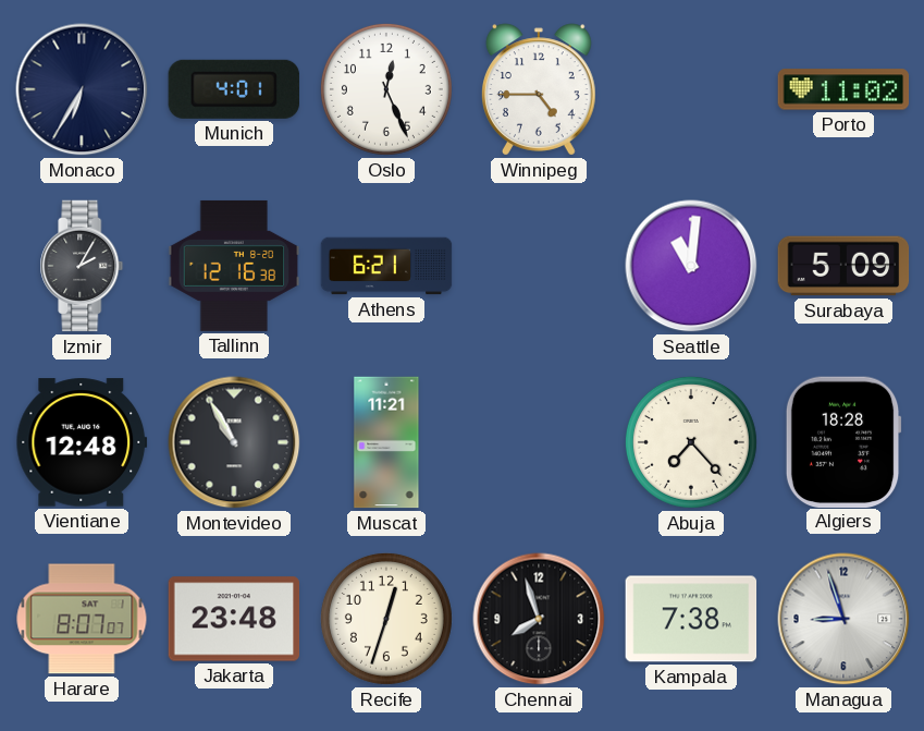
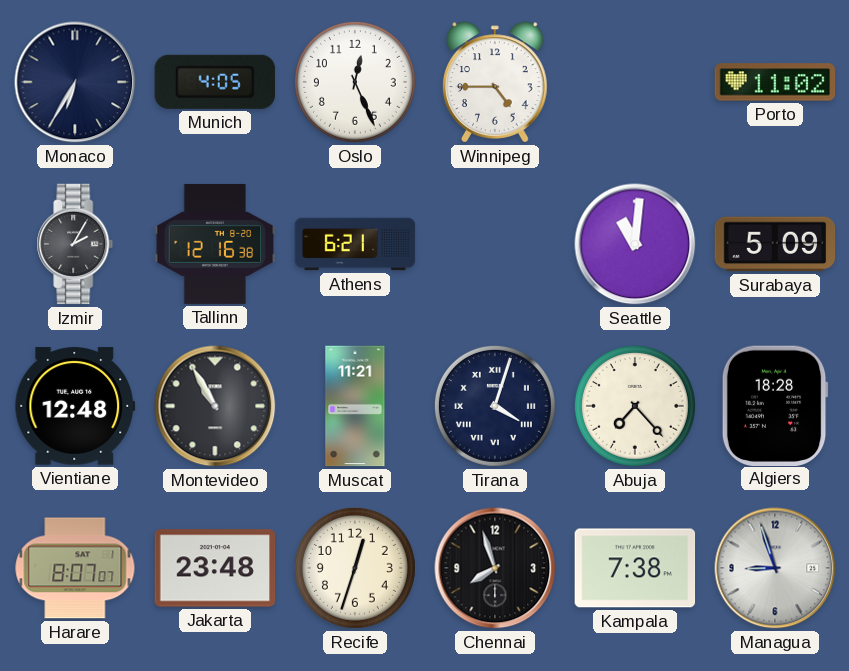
Munich: 4:01 -> 4:05 (215, 82)
Tirana: none -> 4:03 (495, 406)
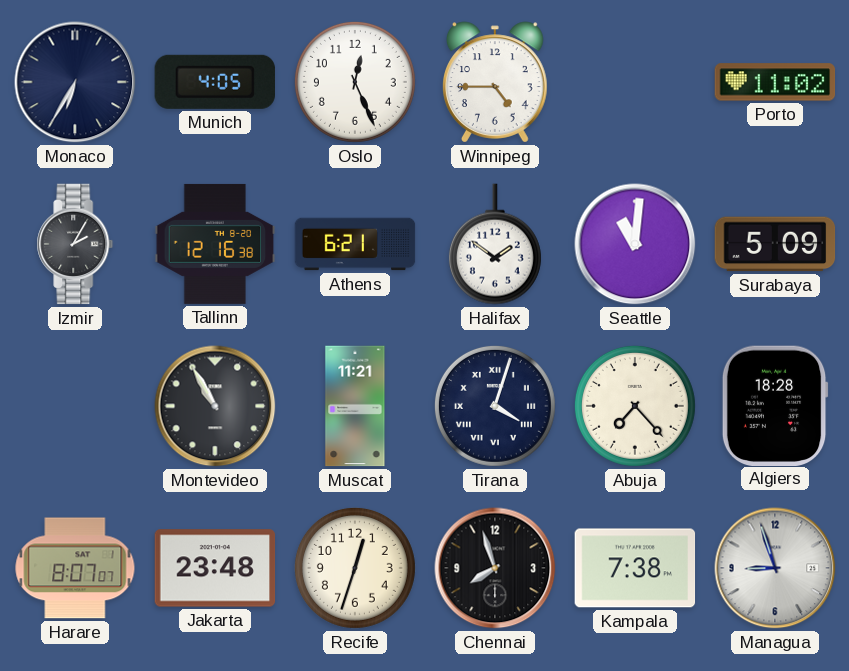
Halifax: none -> 1:51 (495, 244)
Vientiane: 12:48 -> none (75, 406)
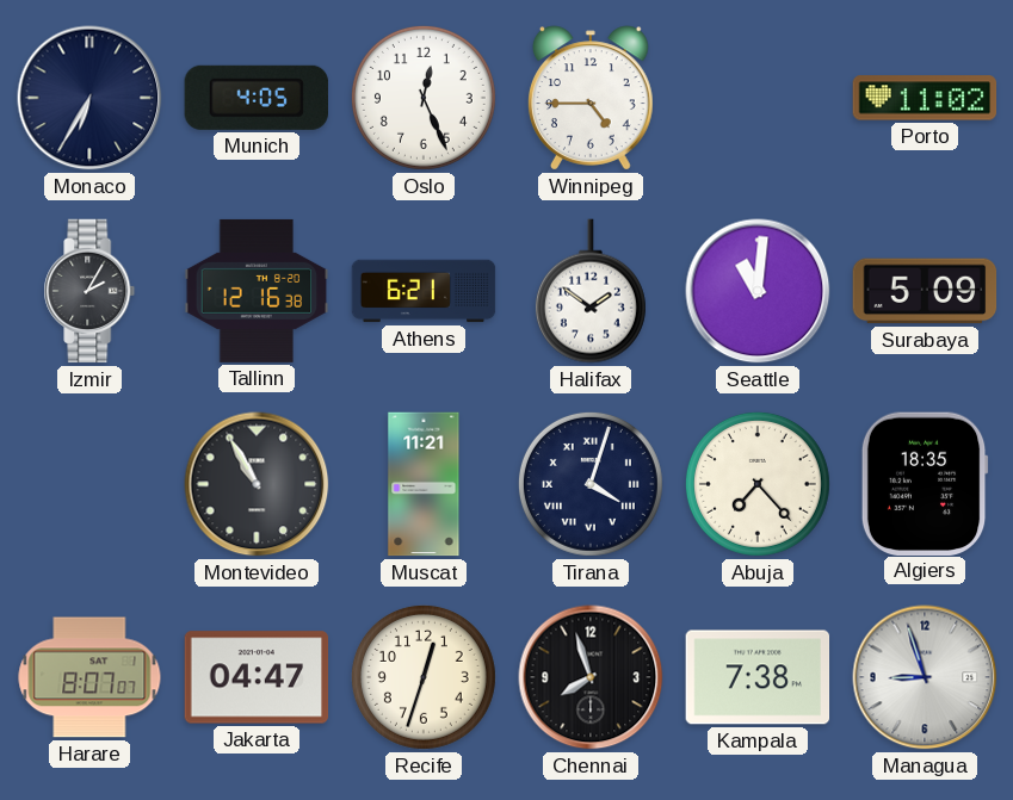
Algiers: 18:28 -> 18:35 (925, 483)
Jakarta: 23:48 -> 04:47 (257, 677)
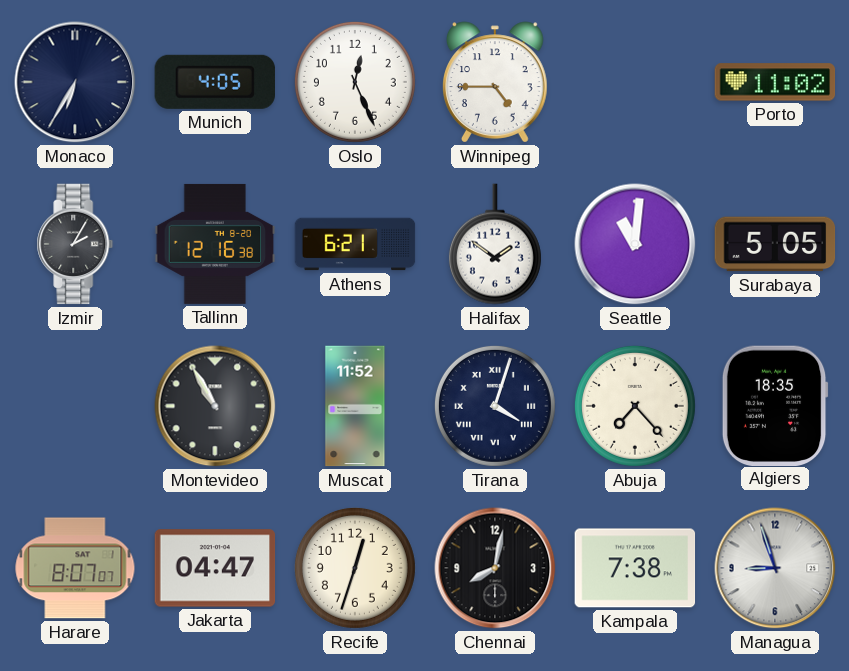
Surabaya: 5:09 -> 5:05 (775, 244)
Muscat: 11:21 -> 11:52 (355, 406)
Chennai: 7:57 -> 8:02 (495, 568)
